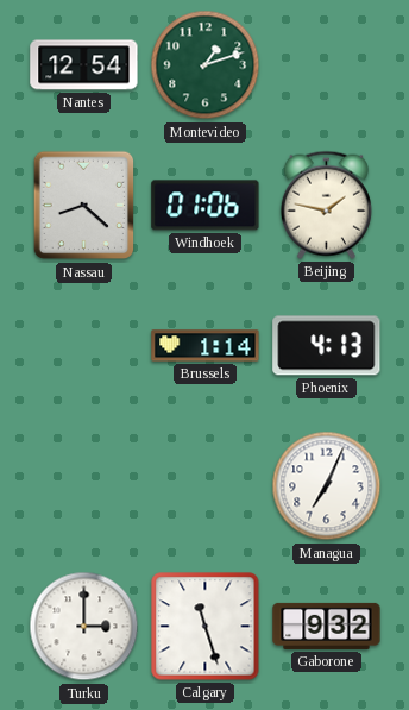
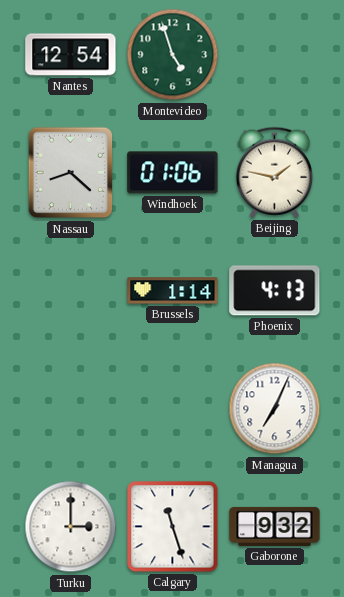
Montevideo: 1:12 -> 4:57 (173, 55)
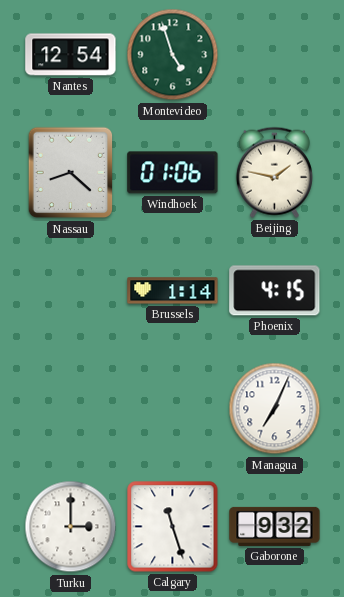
Phoenix: 4:13 -> 4:15 (275, 291)
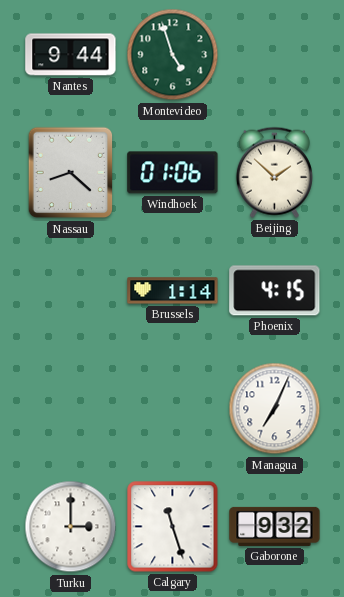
Nantes: 12:54 -> 9:44 (71, 55)
Beijing: 1:47 -> 1:52 (274, 172)
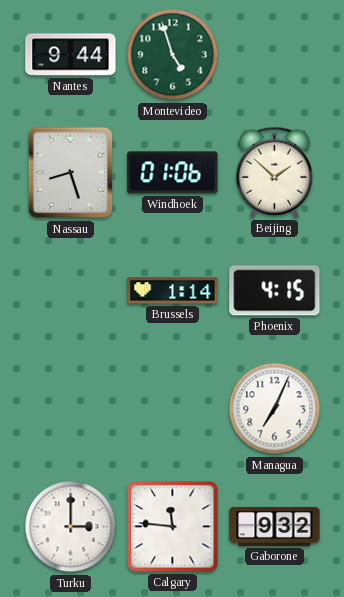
Nassau: 8:22 -> 8:27 (71, 173)
Calgary: 11:27 -> 11:46 (173, 527)
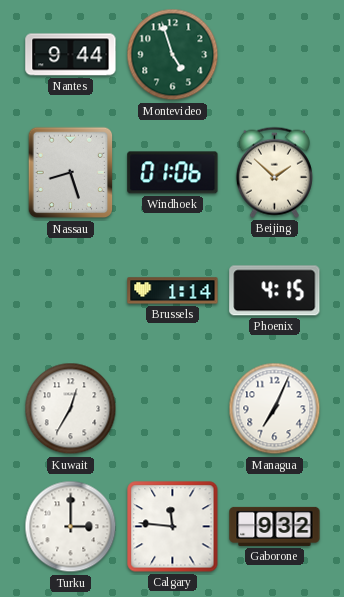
Kuwait: none -> 12:35 (71, 409)
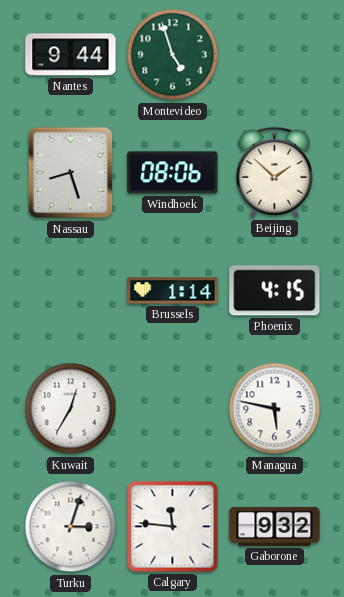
Windhoek: 01:06 -> 08:06 (173, 173)
Managua: 7:04 -> 5:47 (275, 409)
Turku: 3:00 -> 3:03 (71, 527)
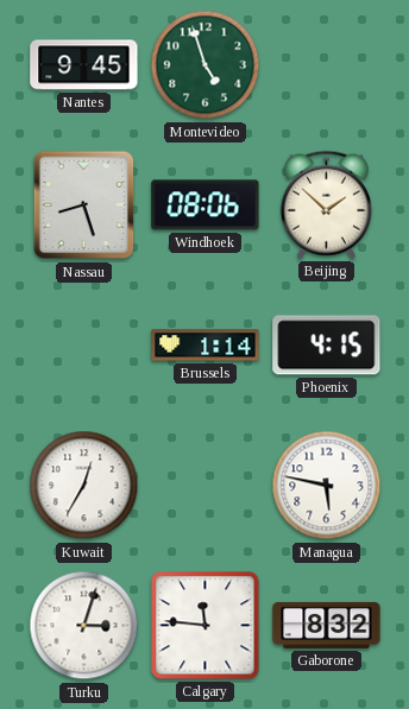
Nantes: 9:44 -> 9:45 (84, 65)
Gaborone: 9:32 -> 8:32 (327, 625)
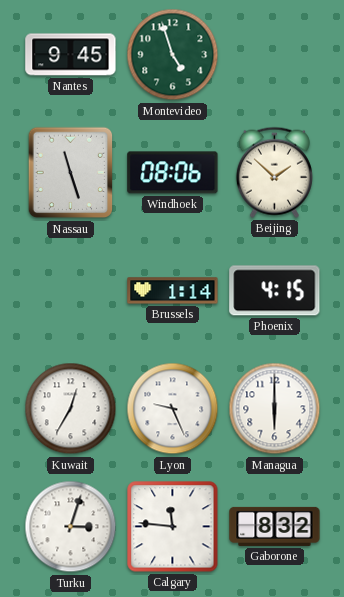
Nassau: 8:27 -> 11:27 (71, 173)
Lyon: none -> 9:26 (173, 409)
Managua: 5:47 -> 6:00 (275, 409)
